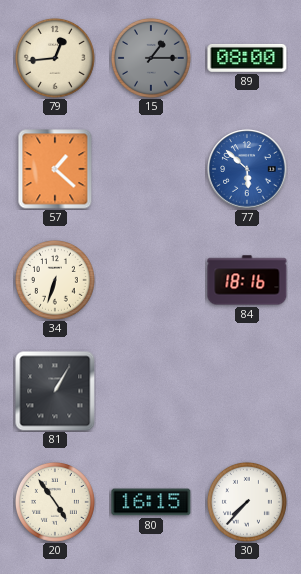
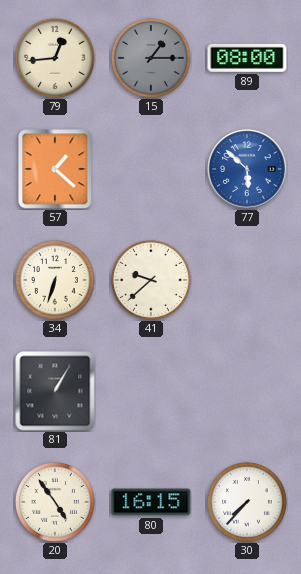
41: none -> 9:38 (151, 280)
84: 18:16 -> none (247, 280)
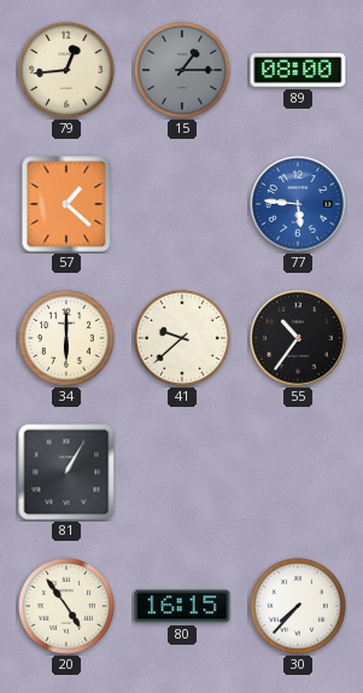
77: 5:52 -> 5:46 (298, 204)
34: 6:33 -> 6:00 (66, 338)
55: none -> 10:36 (298, 338)
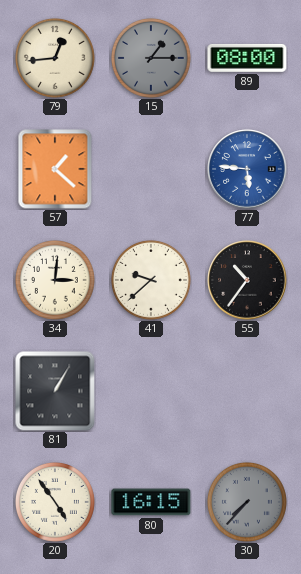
34: 6:00 -> 3:01 (55, 280)
30 dial: white -> grey (247, 502)
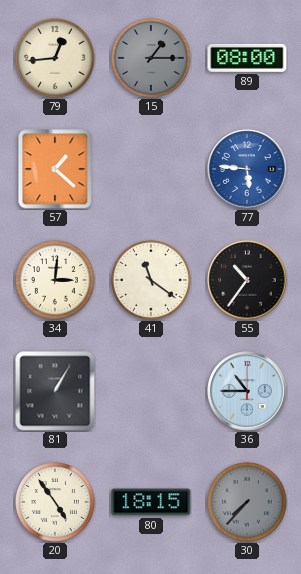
41: 9:38 -> 11:21 (151, 280)
36: none -> 10:45 (247, 391)
80: 16:15 -> 18:15 (151, 502)
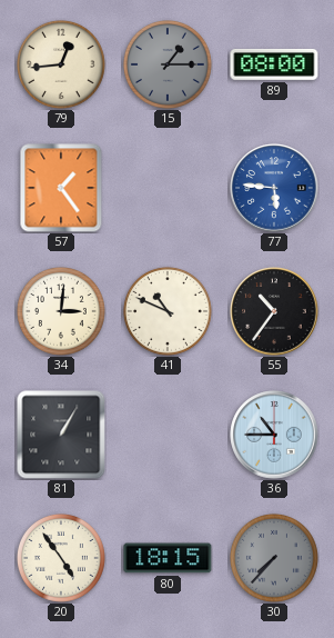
57: 1:22 -> 1:24 (61, 188)
41: 11:21 -> 10:49 (168, 311)
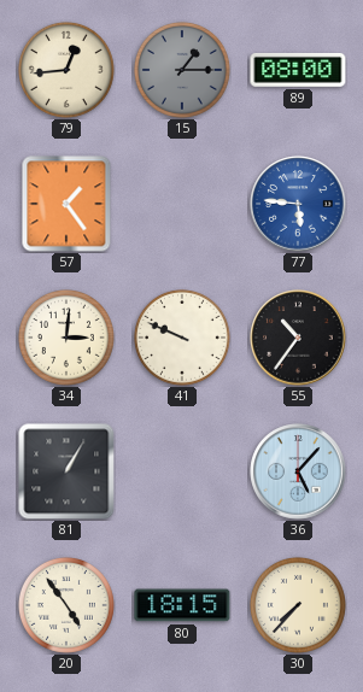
41: 10:49 -> 9:49 (182, 338)
36: 10:45 -> 5:07 (298, 471)
30 dial: grey -> cream (298, 605)
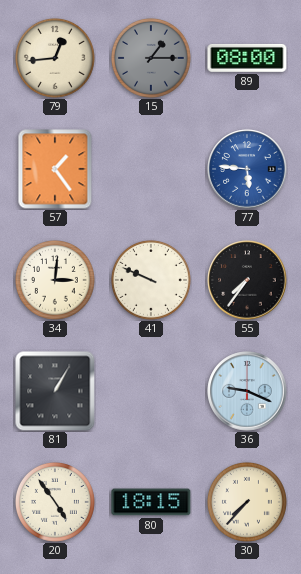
55: 10:36 -> 7:36 (247, 280)
36: 5:07 -> 9:19 (247, 391)
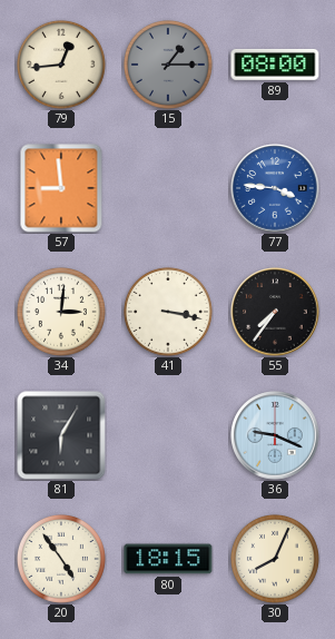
57: 1:24 -> 8:59 (61, 188)
77: 5:46 -> 3:46 (275, 188)
41: 9:49 -> 3:17 (168, 312)
81: 1:05 -> 6:05 (61, 435)
30: 7:37 -> 8:04 (275, 559)
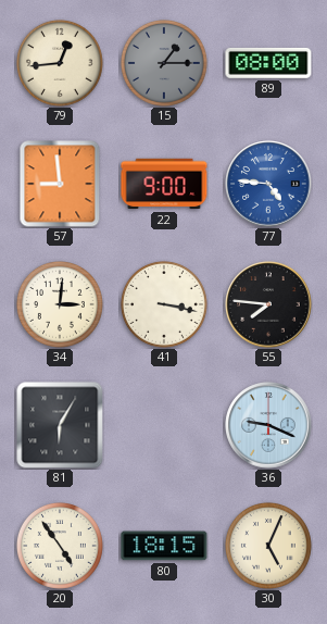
22: none -> 9:00 (164, 184)
77: 3:46 -> 4:46 (268, 184)
55: 7:36 -> 7:46 (268, 304)
30: 8:04 -> 5:04 (268, 546)
